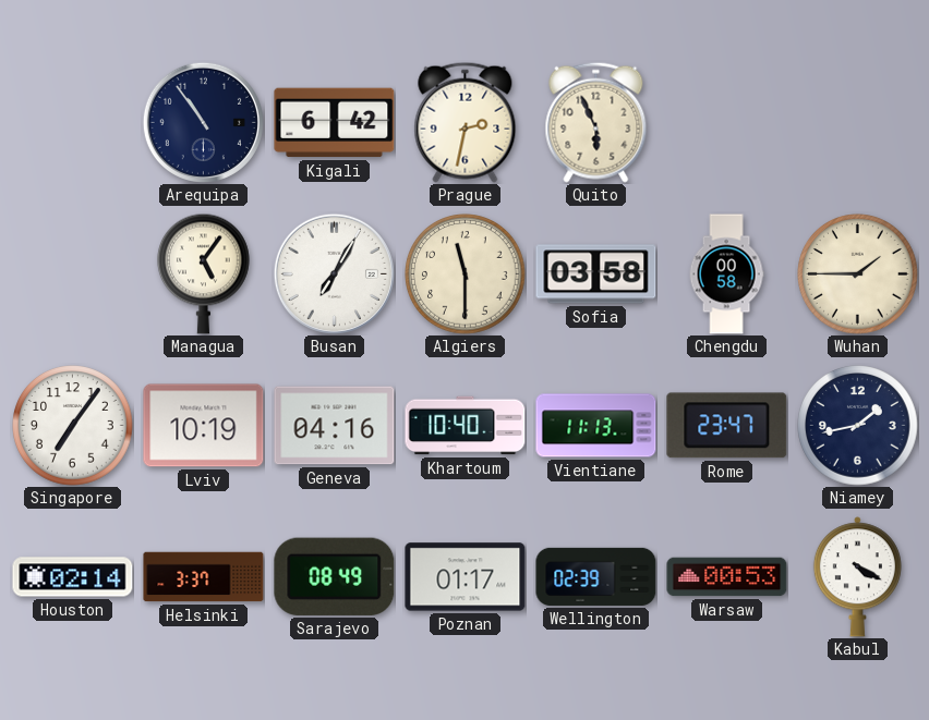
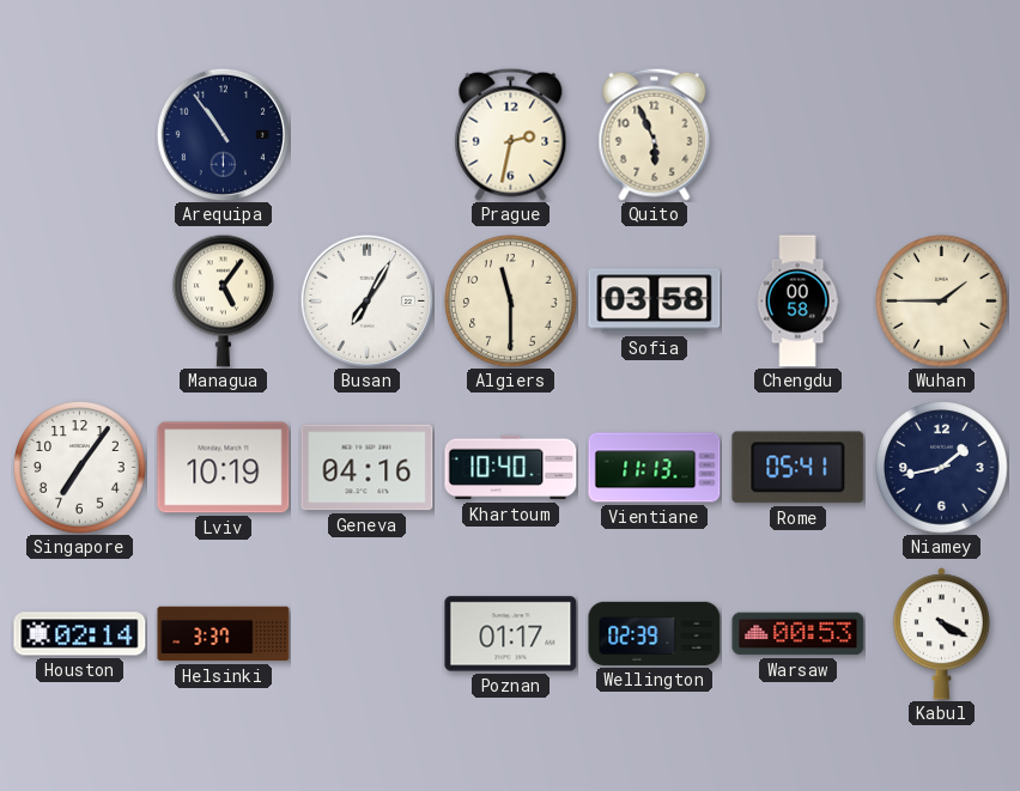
Kigali: 6:42 -> none (335, 123)
Rome: 23:47 -> 05:41 (799, 468)
Sarajevo: 08:49 -> none (335, 576)
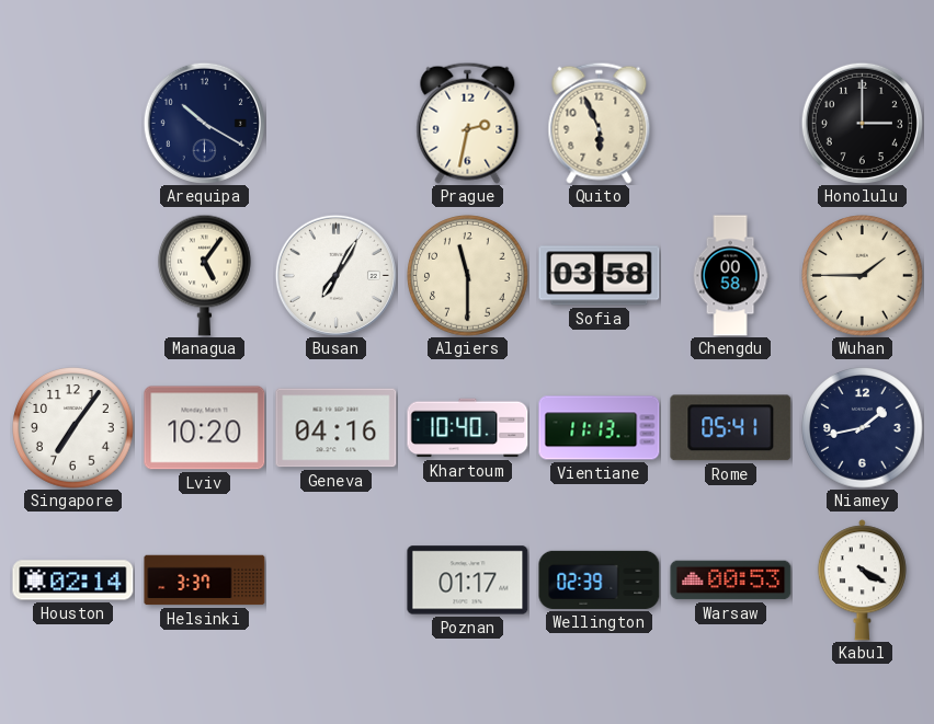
Arequipa: 10:54 -> 10:20 (204, 123)
Honolulu: none -> 3:00 (862, 123)
Lviv: 10:19 -> 10:20 (205, 428)
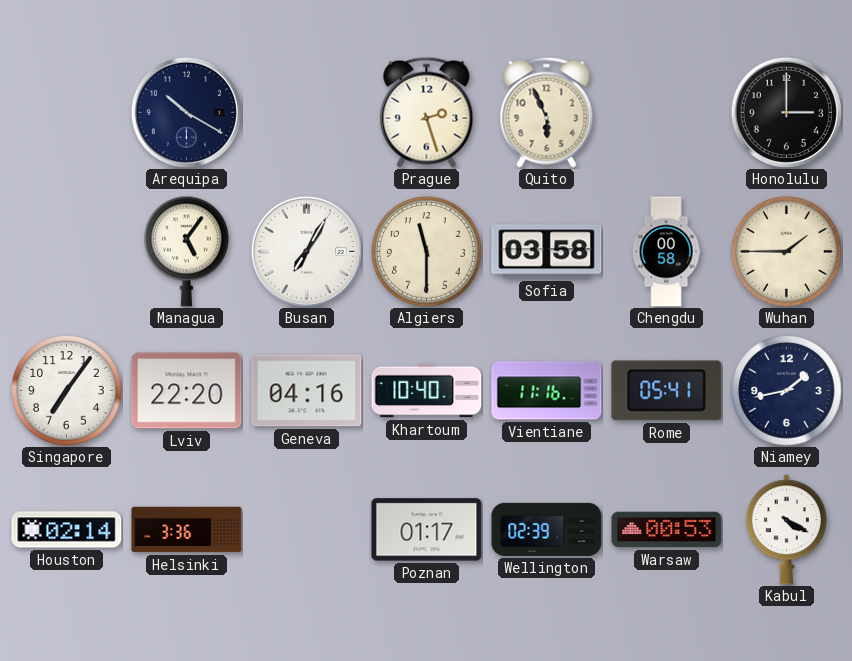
Prague: 2:32 -> 2:27 (427, 112)
Lviv: 10:20 -> 22:20 (187, 391)
Vientiane: 11:13 -> 11:16 (547, 391)
Helsinki: 3:37 -> 3:36 (187, 530)
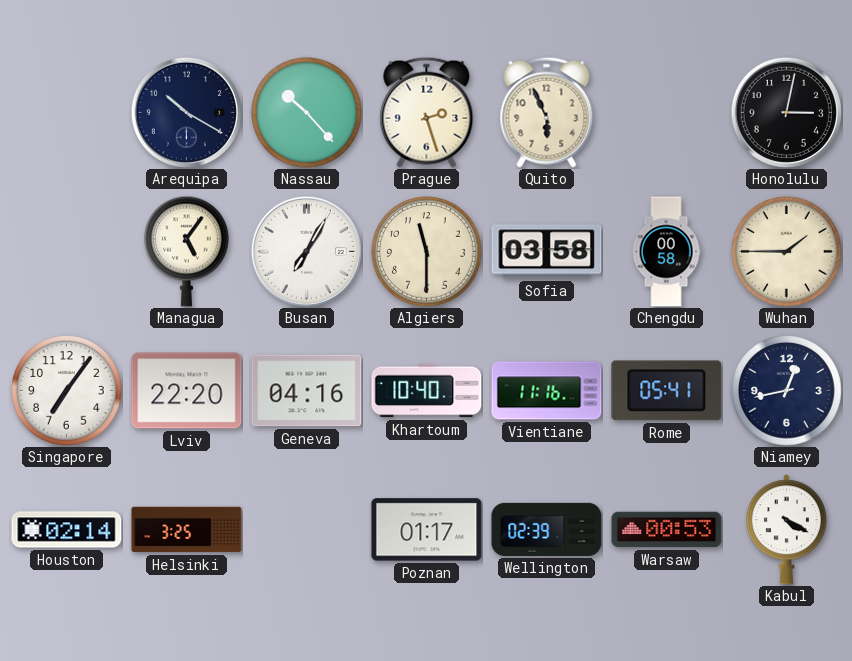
Nassau: none -> 10:23 (307, 113)
Honolulu: 3:00 -> 3:02 (786, 112)
Niamey: 1:43 -> 12:43 (787, 391)
Helsinki: 3:36 -> 3:25 (187, 530)
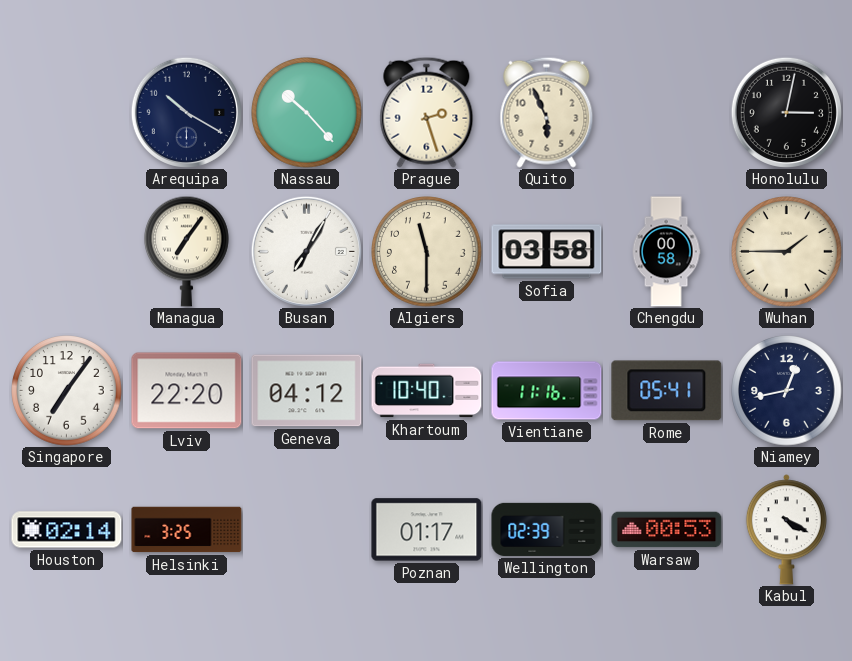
Managua: 5:06 -> 7:06 (187, 251)
Geneva: 04:16 -> 04:12 (307, 391)
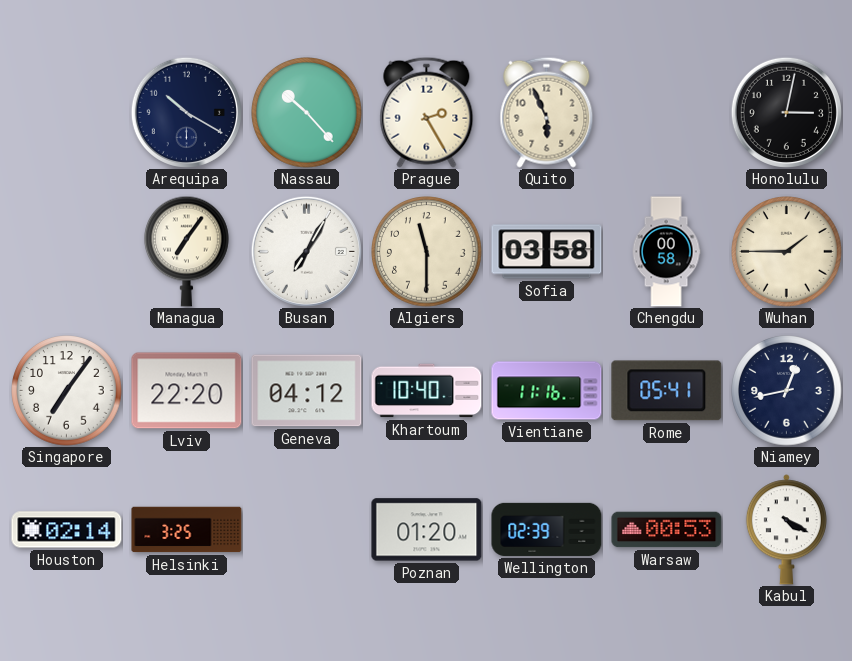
Prague: 2:27 -> 2:25 (427, 112)
Poznan: 01:17 -> 01:20 (427, 530)
